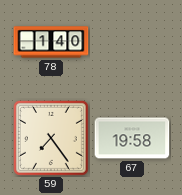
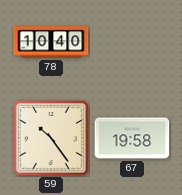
78: 1:40 -> 10:40 (51, 42)
59: 7:24 -> 10:24 (51, 138)
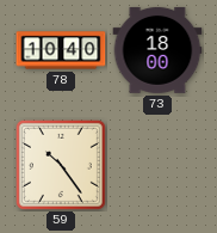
73: none -> 18:00 (157, 50)
67: 19:58 -> none (132, 138)
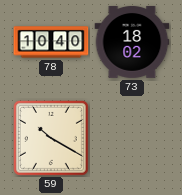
73: 18:00 -> 18:02 (132, 42)
59: 10:24 -> 10:20 (51, 138)
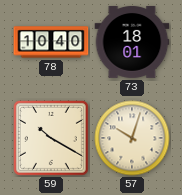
73: 18:02 -> 18:01 (132, 42)
57: none -> 10:03 (132, 138)
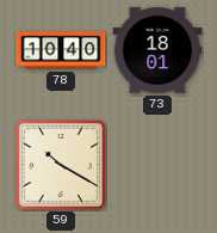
57: 10:03 -> none (132, 138)
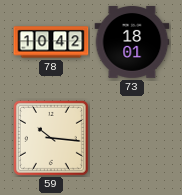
78: 10:40 -> 10:42 (51, 42)
59: 10:20 -> 10:16 (51, 138)
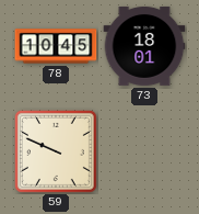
78: 10:42 -> 10:45 (56, 46)
59: 10:16 -> 9:49 (56, 151)
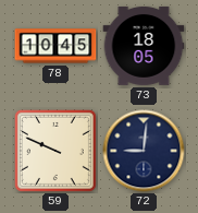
73: 18:01 -> 18:05 (144, 46)
72: none -> 9:01 (144, 151)
